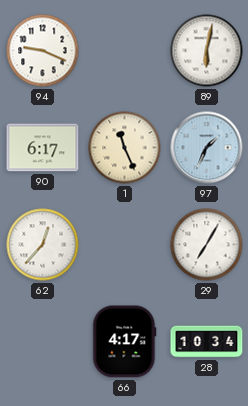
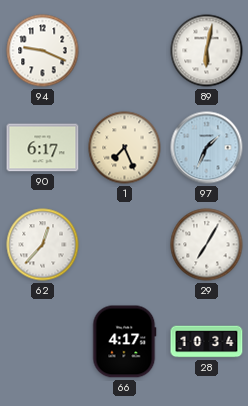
1: 11:26 -> 7:26 (125, 148)
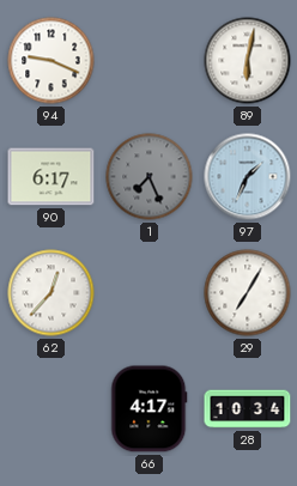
1 dial: cream -> grey (150, 177)
